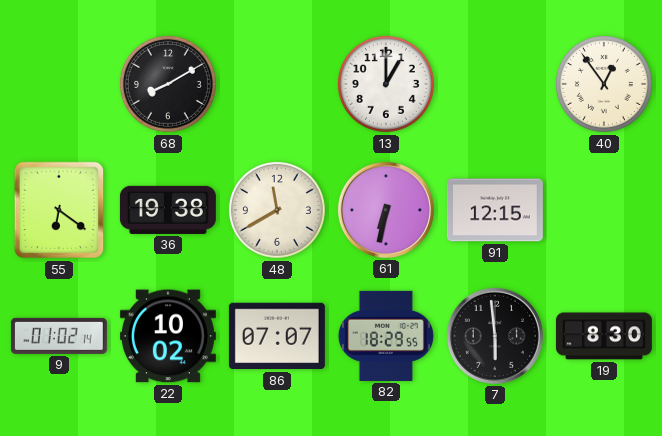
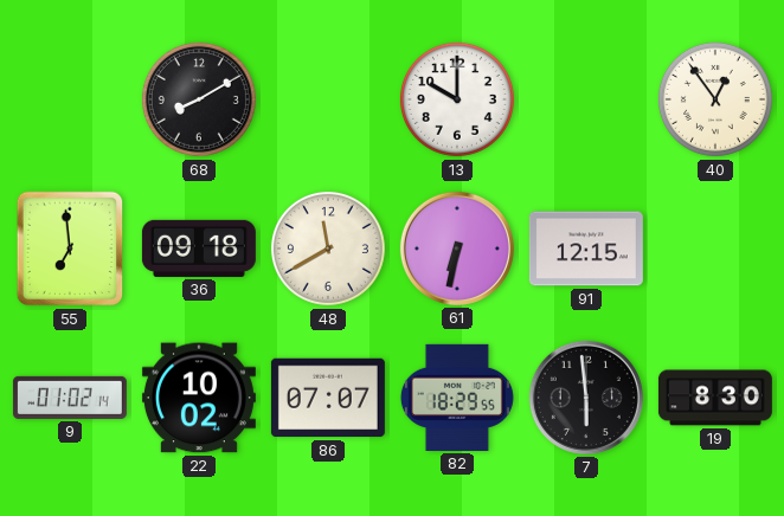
13: 1:00 -> 10:00 (457, 99)
55: 6:21 -> 6:59 (70, 249)
36: 19:38 -> 09:18 (199, 249)
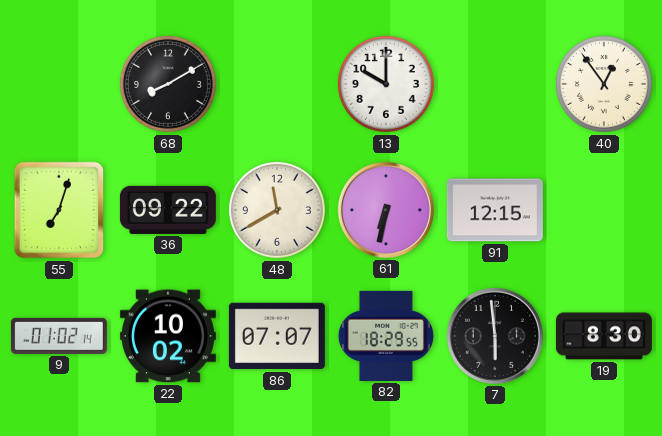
55: 6:59 -> 7:03 (59, 210)
36: 09:18 -> 09:22 (168, 210)
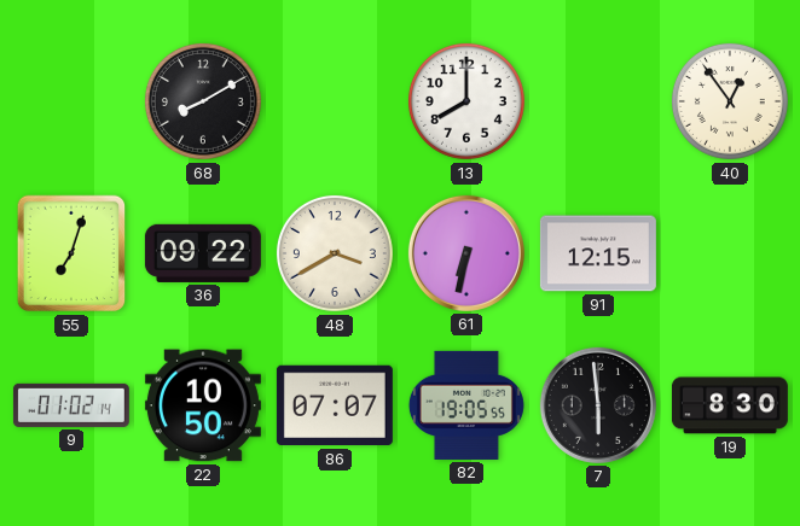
13: 10:00 -> 8:00 (466, 101)
48: 11:40 -> 3:40 (335, 253)
22: 10:02 -> 10:50 (203, 405)
82: 18:29 -> 19:05 (466, 405)
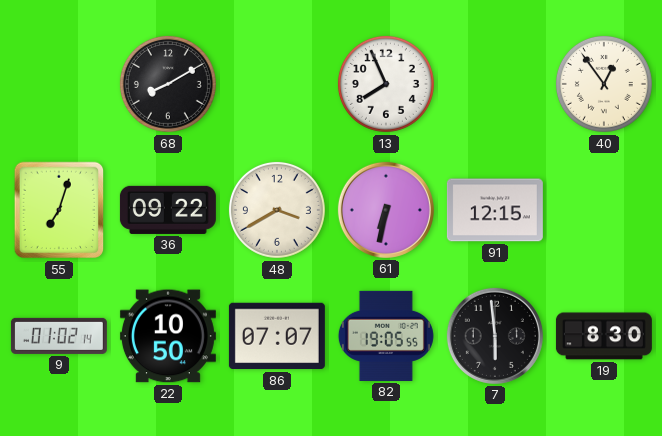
13: 8:00 -> 7:56 (386, 84)
